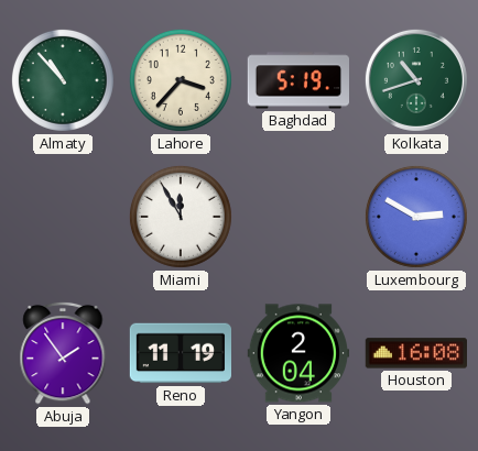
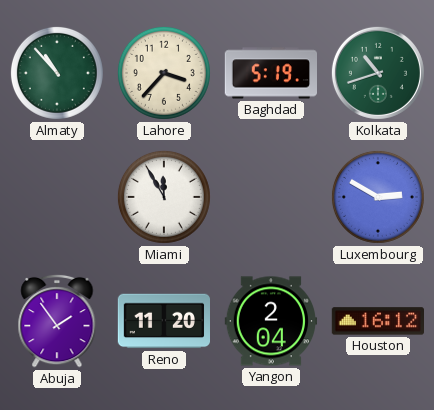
Reno: 11:19 -> 11:20 (163, 321)
Houston: 16:08 -> 16:12 (377, 321)
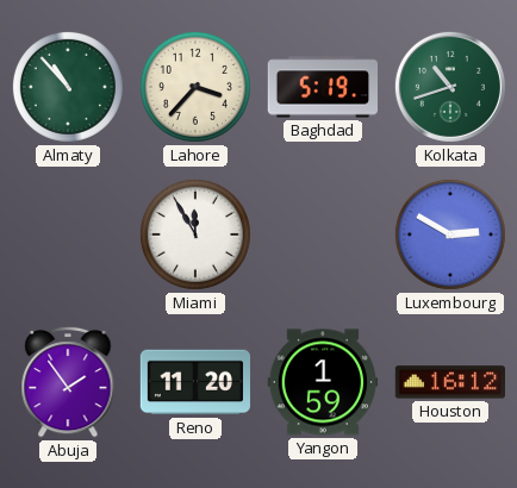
Yangon: 2:04 -> 1:59 (322, 382)
